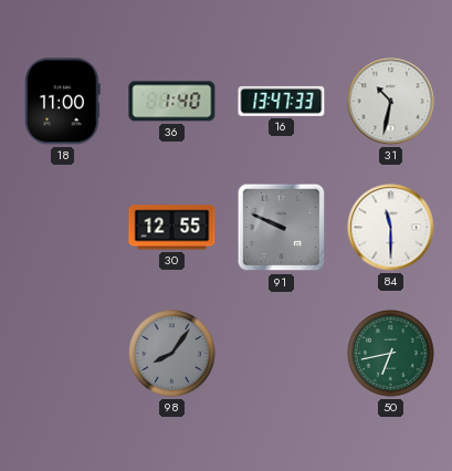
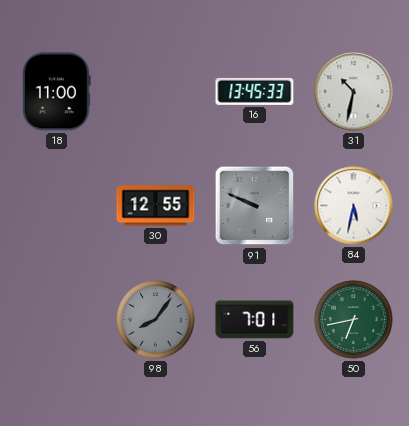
36: 1:40 -> none (172, 102)
16: 13:47 -> 13:45 (255, 91)
84: 11:30 -> 5:32 (354, 206)
56: none -> 7:01 (255, 320)
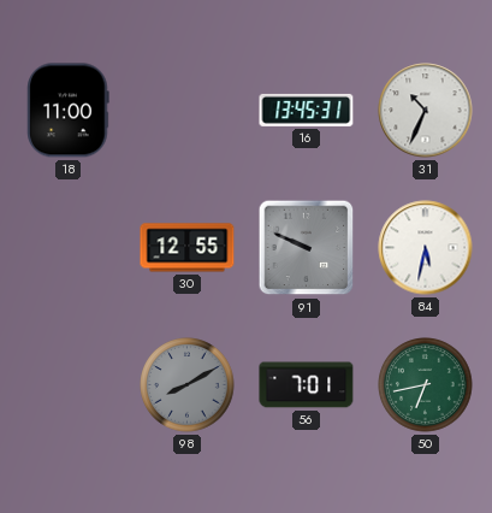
16: 13:45:33 -> 13:45:31 (307, 110)
31: 10:32 -> 10:34 (426, 111)
98: 8:06 -> 8:10 (188, 385)
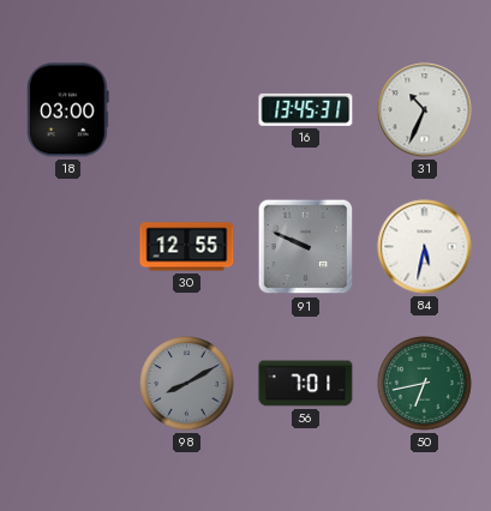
18: 11:00 -> 03:00 (68, 110)
